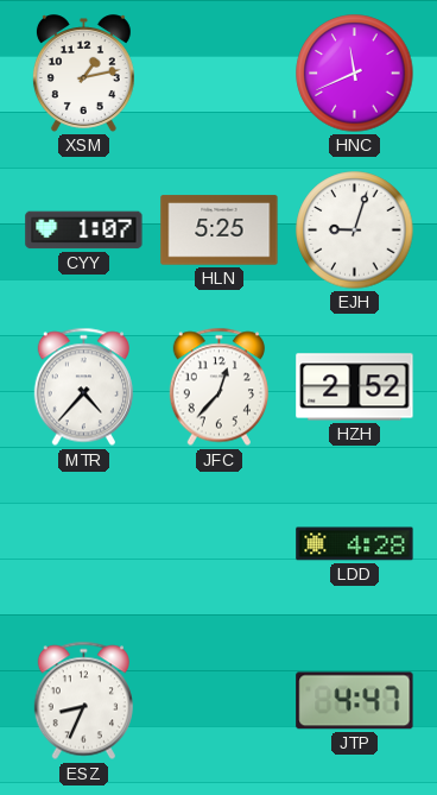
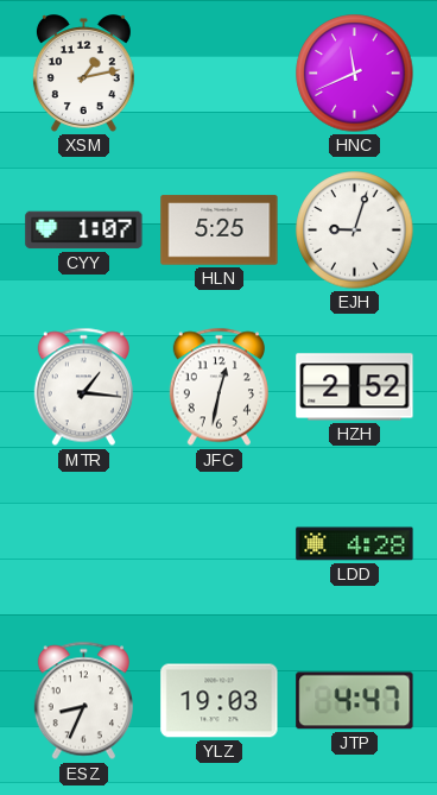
MTR: 4:37 -> 1:16 (83, 387)
JFC: 12:37 -> 12:32 (218, 387)
YLZ: none -> 19:03 (220, 701)
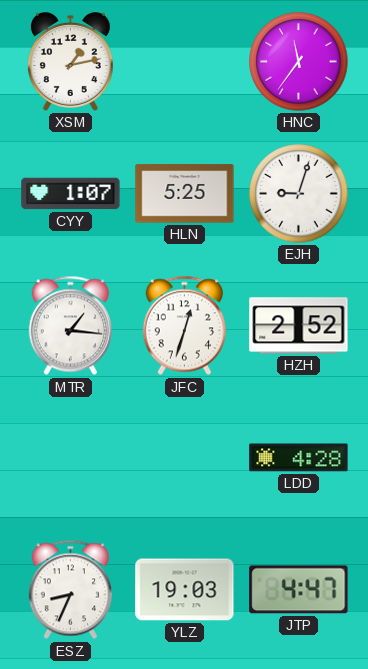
HNC: 11:41 -> 11:36 (299, 62)
JFC: 12:32 -> 12:33 (184, 326)
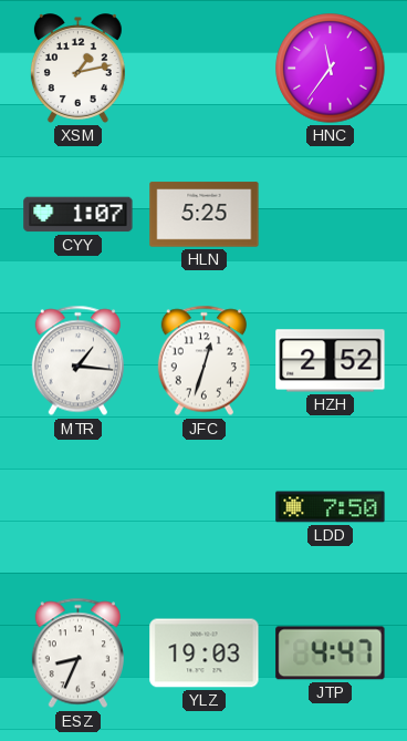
EJH: 9:03 -> none (299, 194)
LDD: 4:28 -> 7:50 (331, 507)
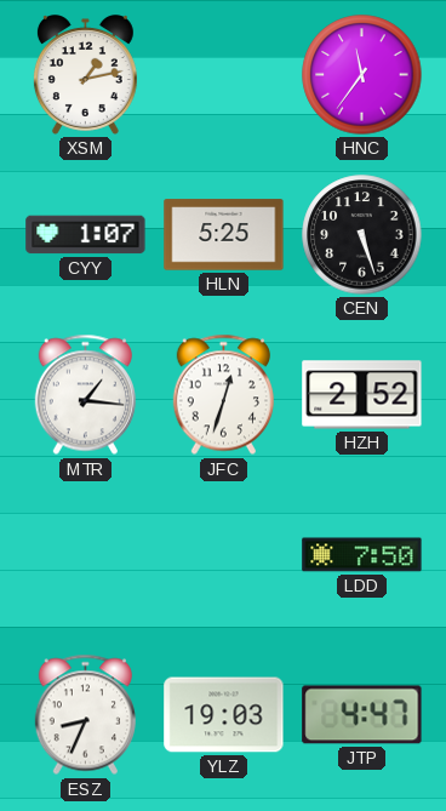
CEN: none -> 5:27 (362, 235)
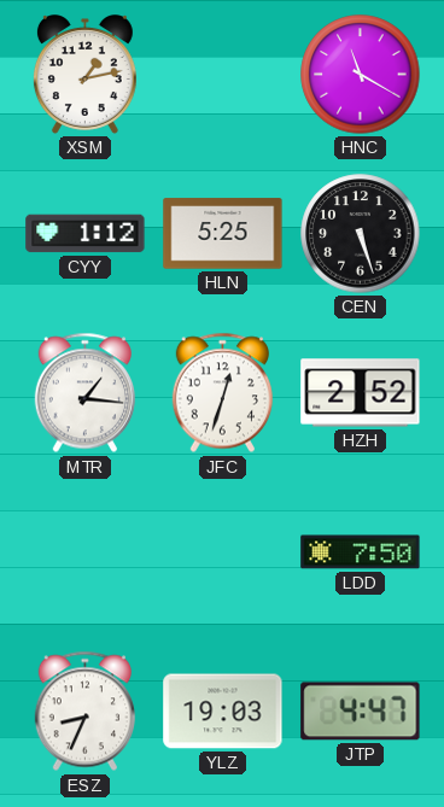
HNC: 11:36 -> 11:20 (361, 75)
CYY: 1:07 -> 1:12 (86, 234)
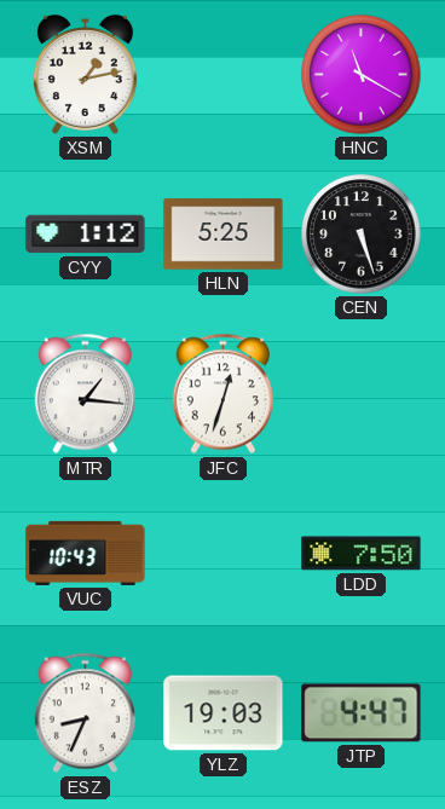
HZH: 2:52 -> none (361, 393)
VUC: none -> 10:43 (86, 553)
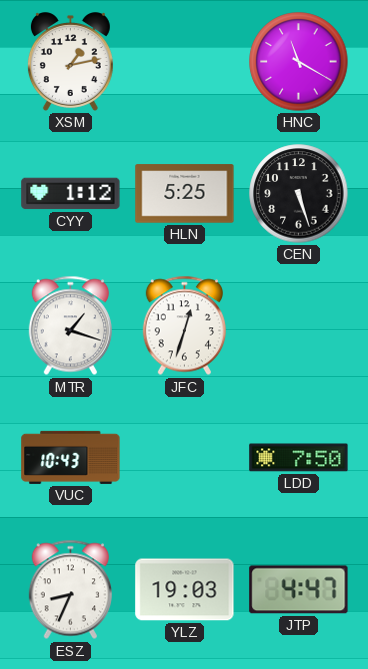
MTR: 1:16 -> 1:18 (70, 326)
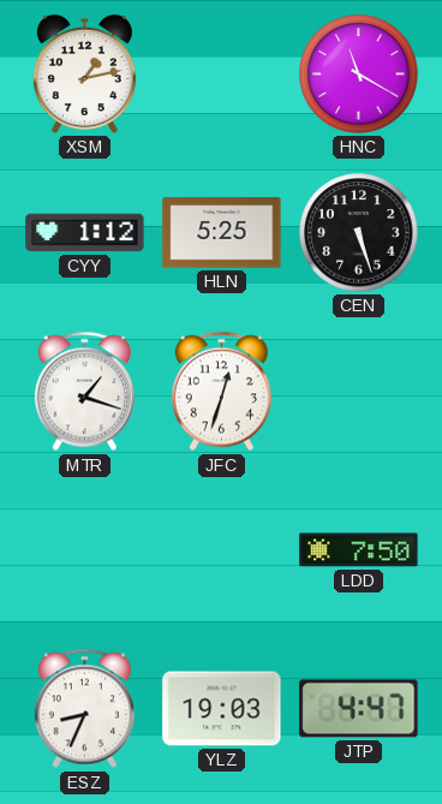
VUC: 10:43 -> none (71, 457)
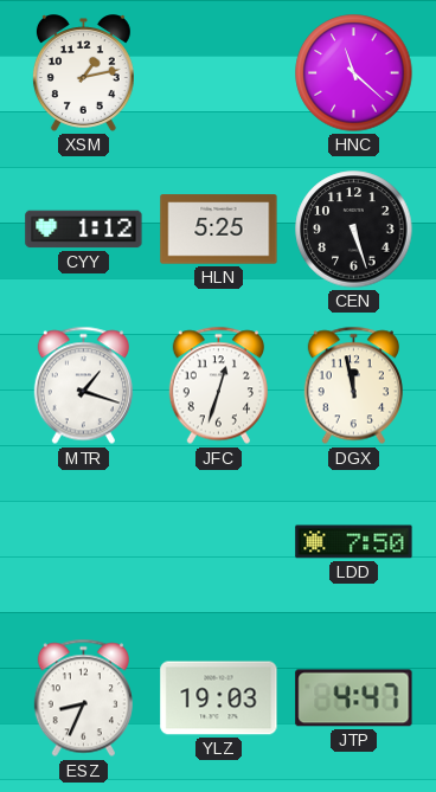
HNC: 11:20 -> 11:22 (354, 73)
DGX: none -> 11:58 (353, 386)
